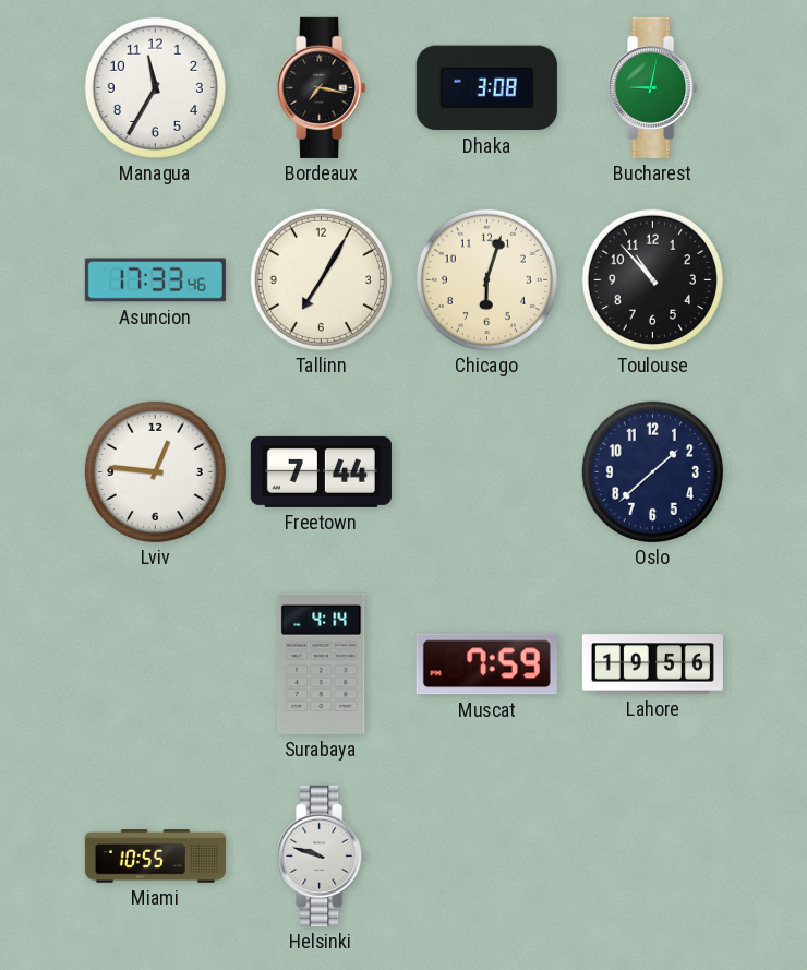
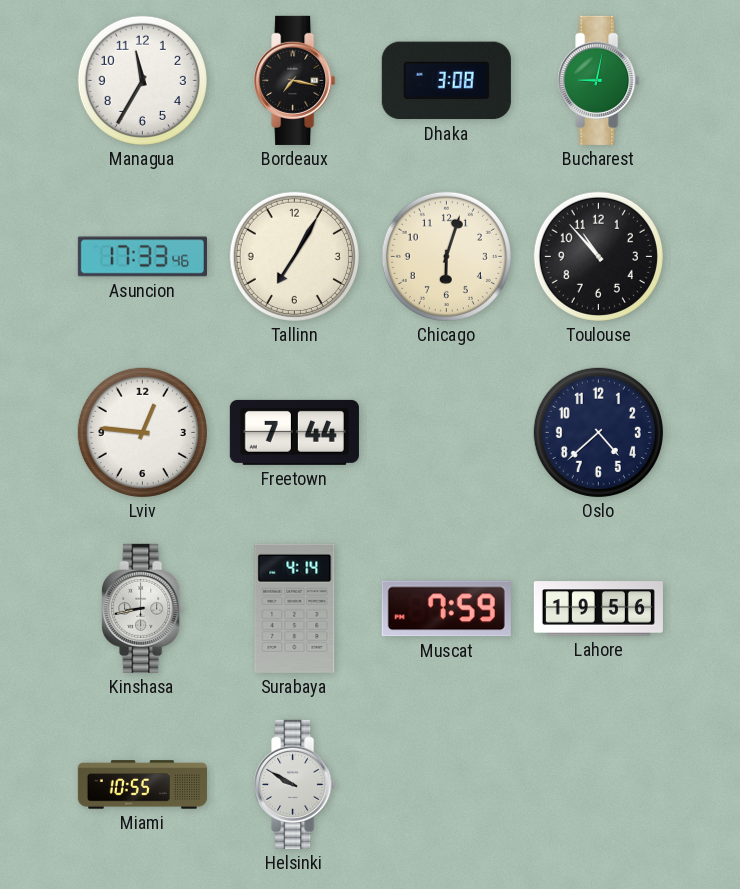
Oslo: 1:38 -> 4:38 (598, 432)
Kinshasa: none -> 8:43 (143, 608)
Helsinki: 9:48 -> 9:50 (295, 784)
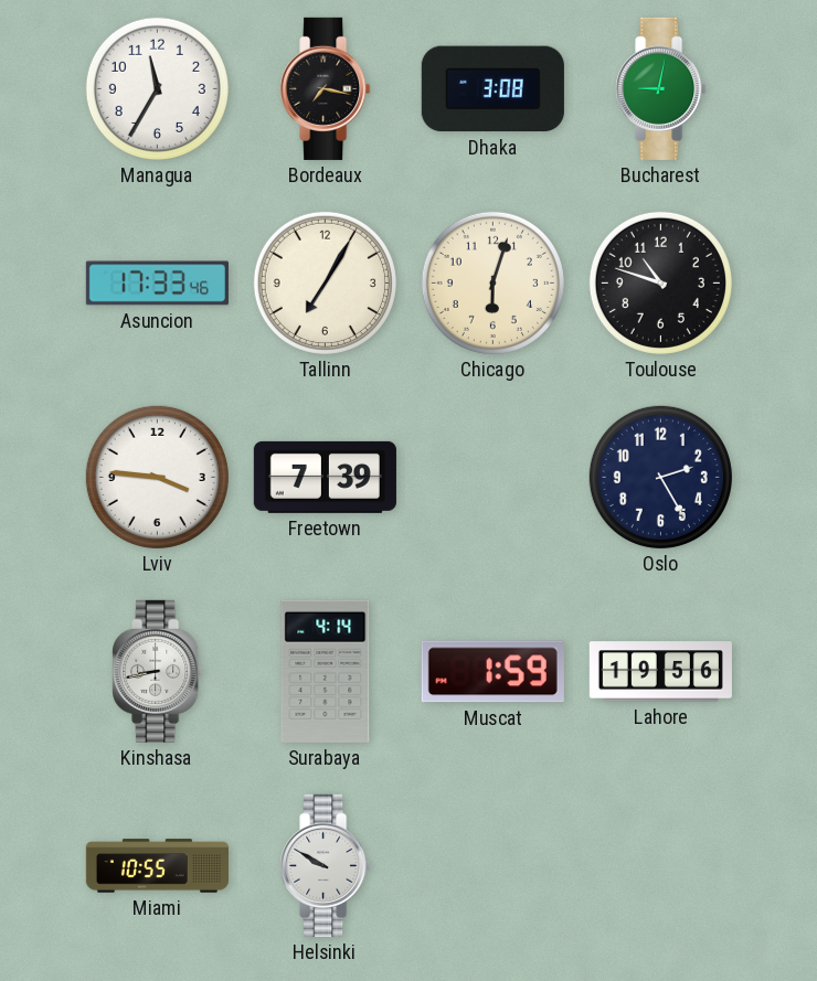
Toulouse: 10:53 -> 10:48 (660, 282)
Lviv: 12:46 -> 3:46 (157, 477)
Freetown: 7:44 -> 7:39 (325, 477)
Oslo: 4:38 -> 2:25 (660, 477)
Muscat: 7:59 -> 1:59 (492, 672)
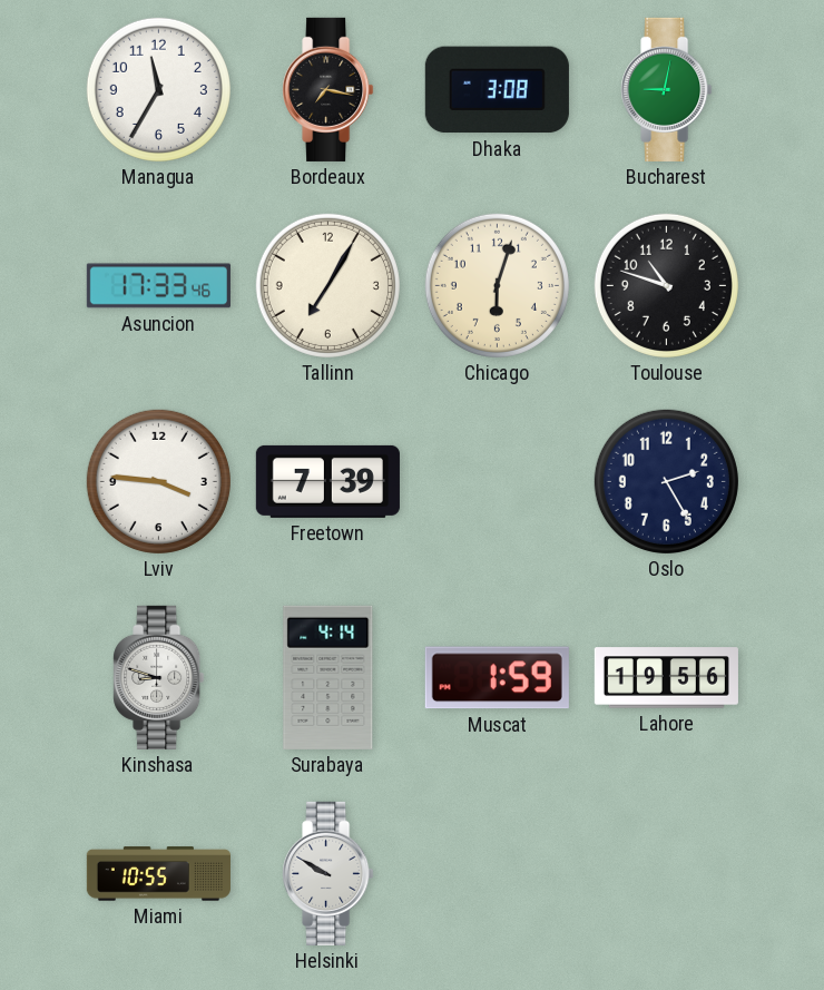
Kinshasa: 8:43 -> 8:48 (159, 677)
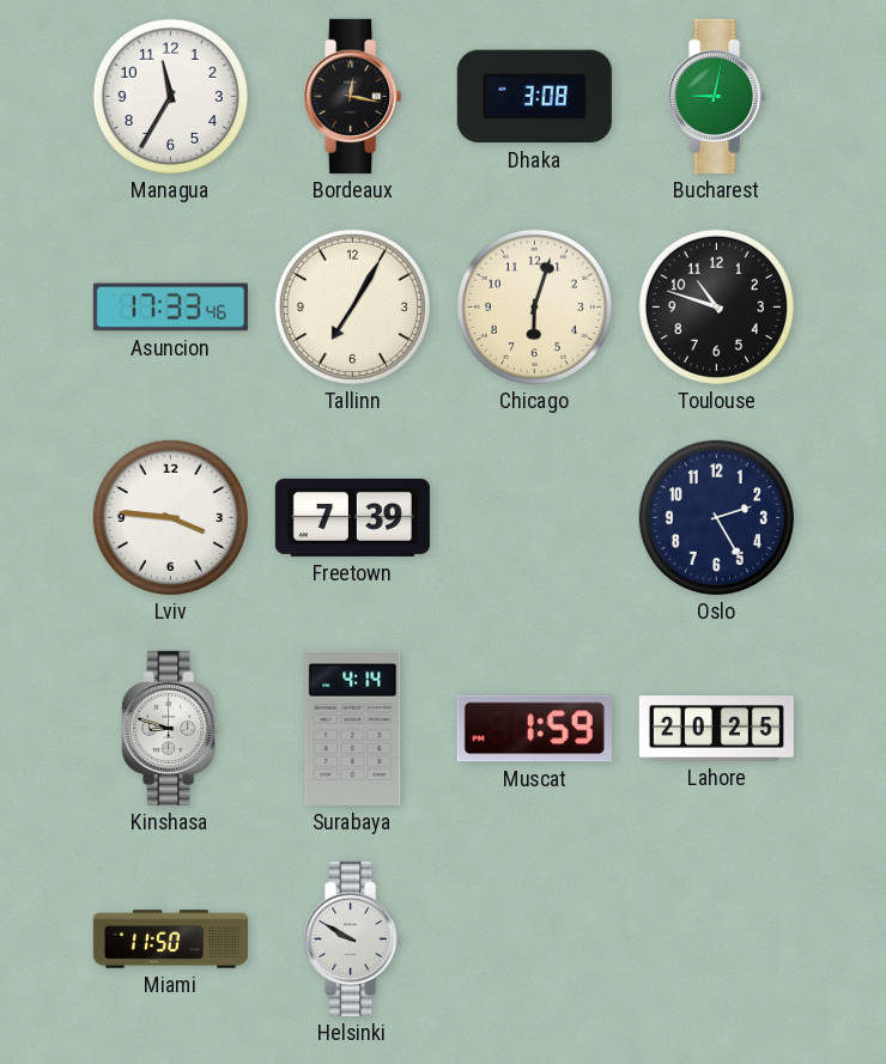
Bordeaux: 7:17 -> 12:17 (353, 96)
Lahore: 19:56 -> 20:25 (716, 729)
Miami: 10:55 -> 11:50 (170, 940)
